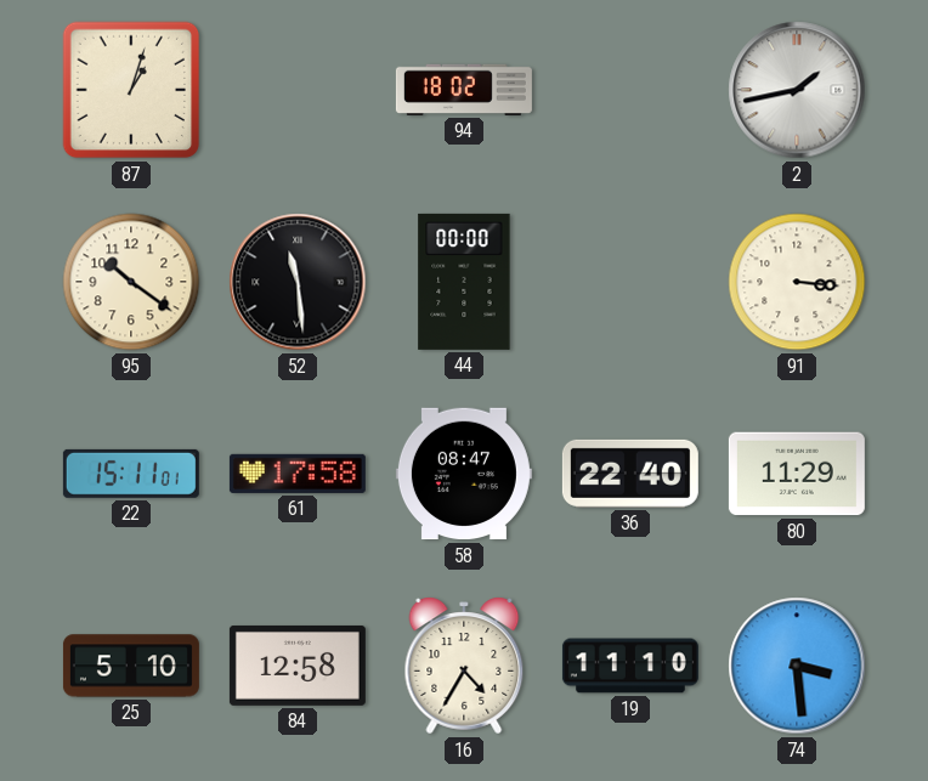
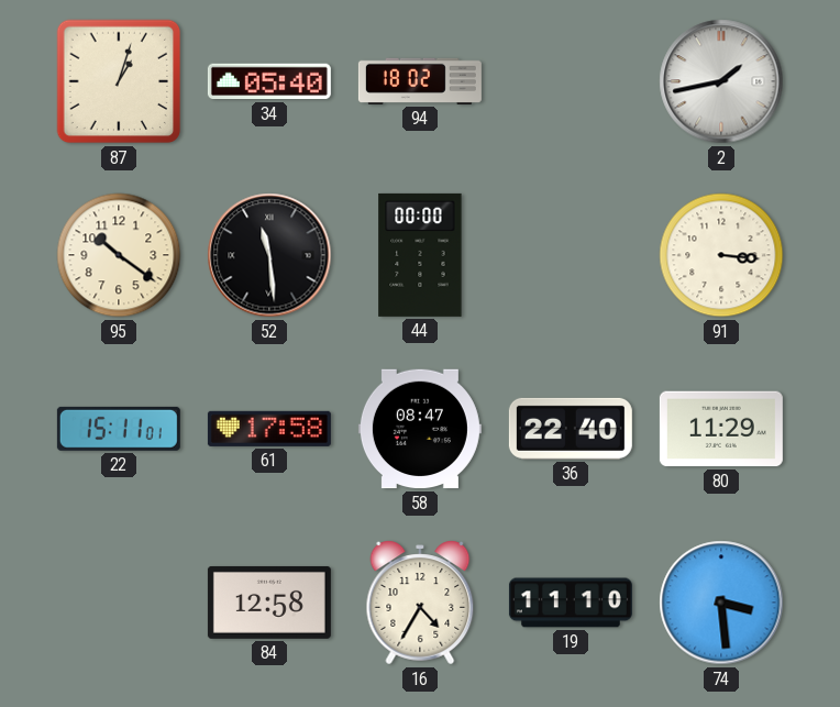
34: none -> 05:40 (269, 81)
25: 5:10 -> none (131, 666)
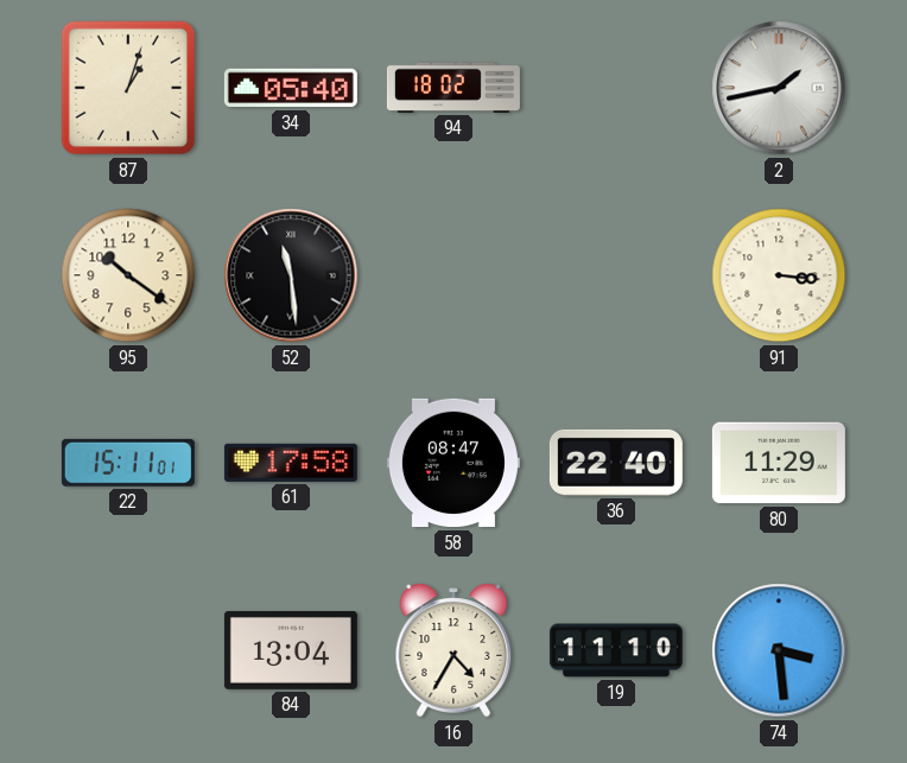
44: 00:00 -> none (420, 255)
84: 12:58 -> 13:04 (291, 650)
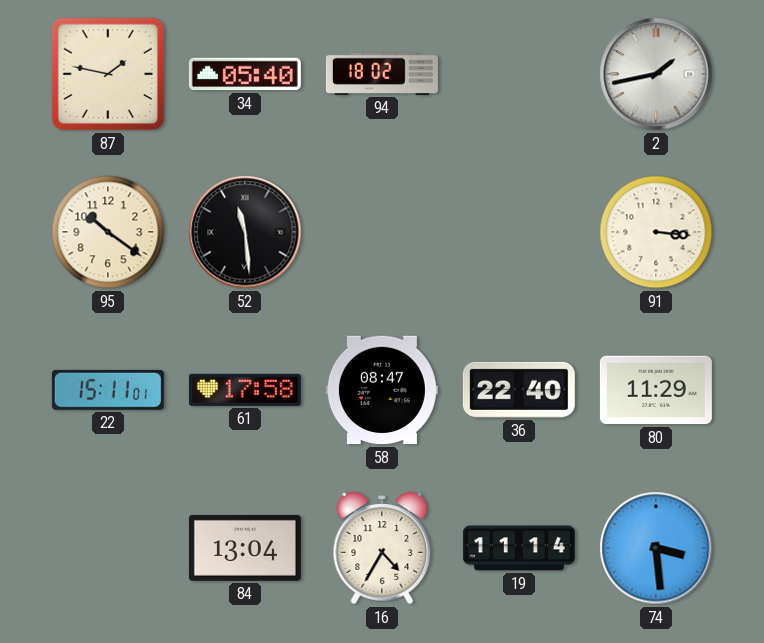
87: 1:03 -> 1:47 (108, 74)
19: 11:10 -> 11:14 (519, 548)
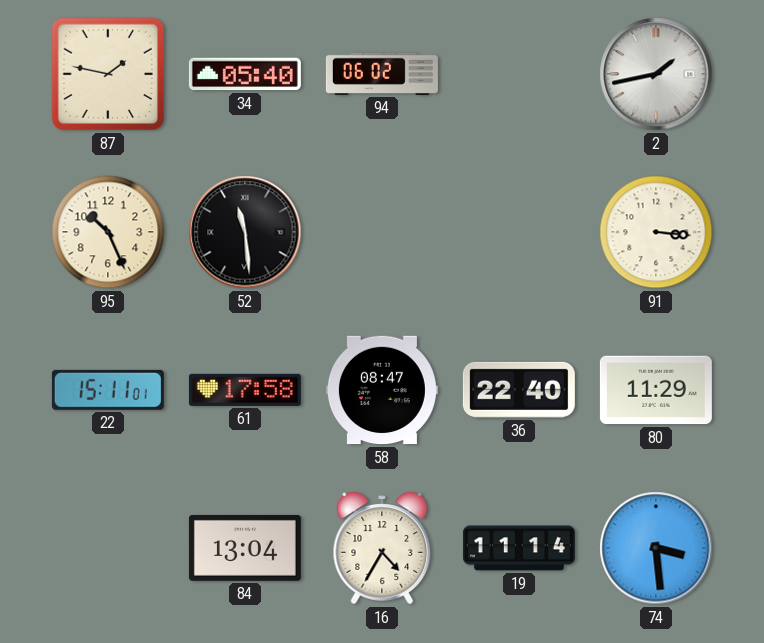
94: 18:02 -> 06:02 (382, 74)
95: 10:21 -> 10:26 (108, 232)
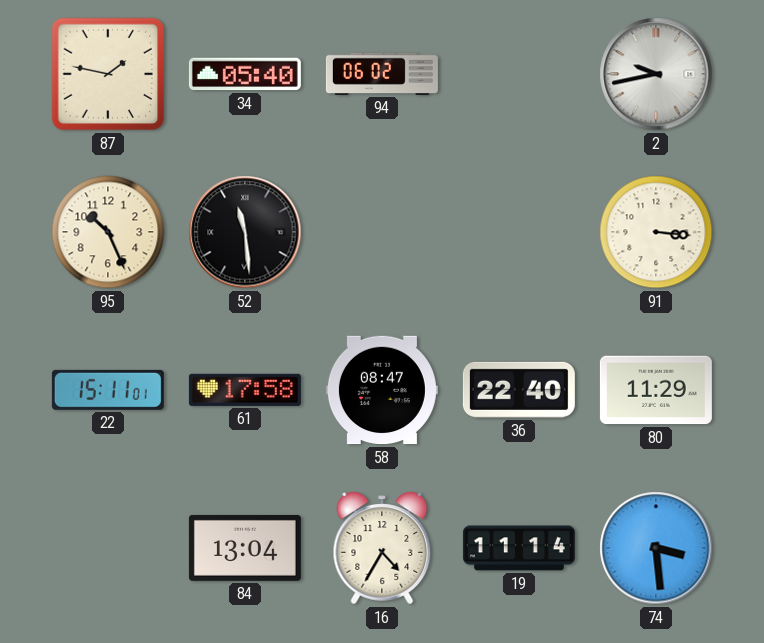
2: 1:43 -> 9:43 (656, 74)
